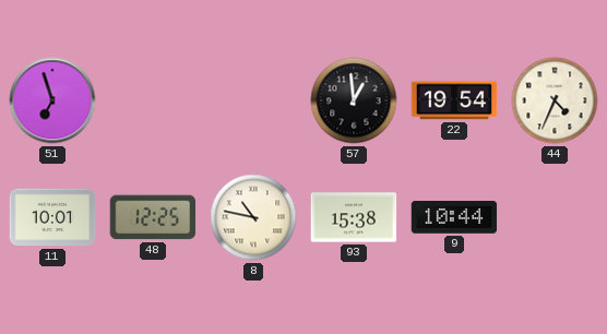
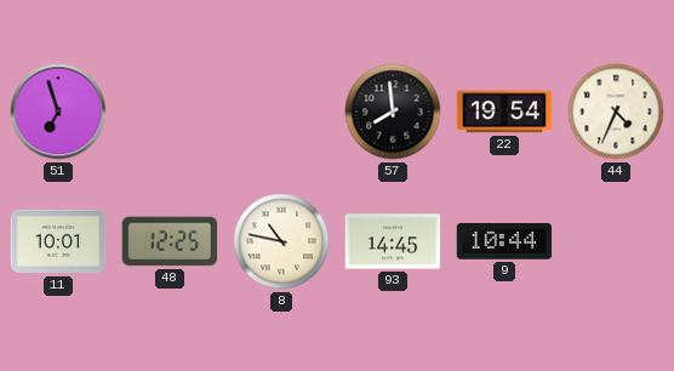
57: 12:59 -> 7:59 (393, 112)
93: 15:38 -> 14:45 (393, 241)
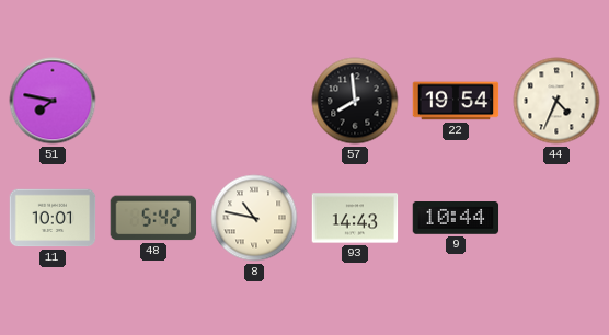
51: 6:57 -> 7:47 (53, 101)
48: 12:25 -> 5:42 (153, 218)
93: 14:45 -> 14:43 (355, 218)
